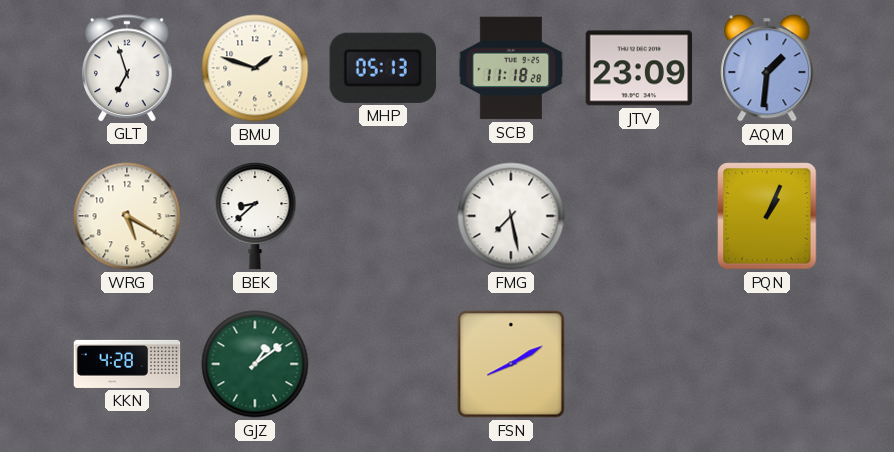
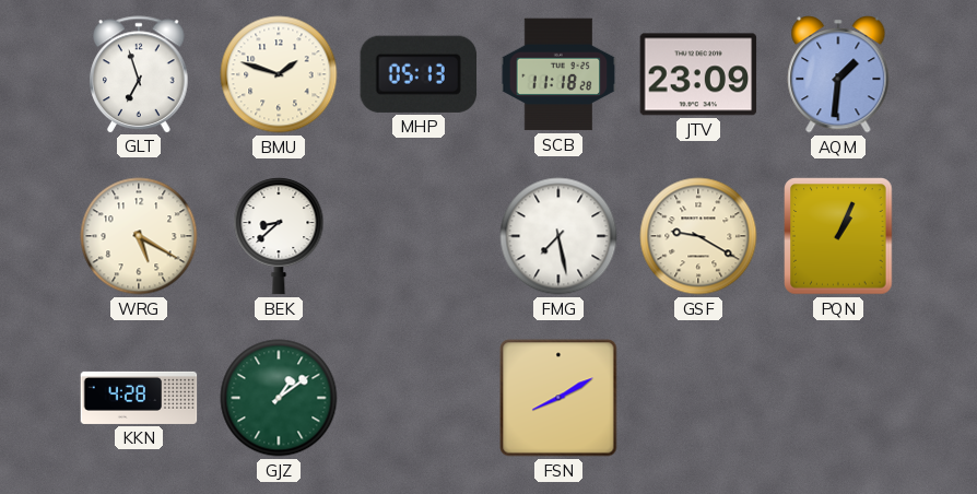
GSF: none -> 9:20 (698, 236)
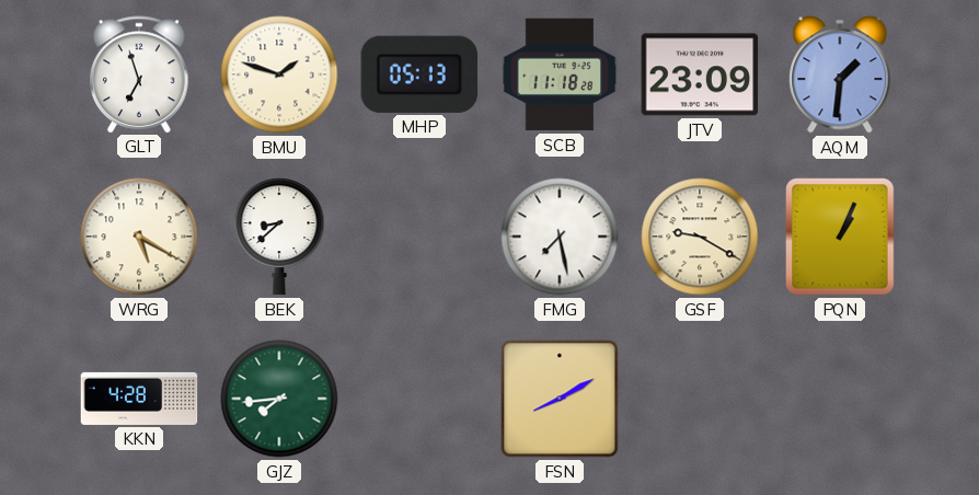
GJZ: 1:09 -> 7:44 (279, 399)
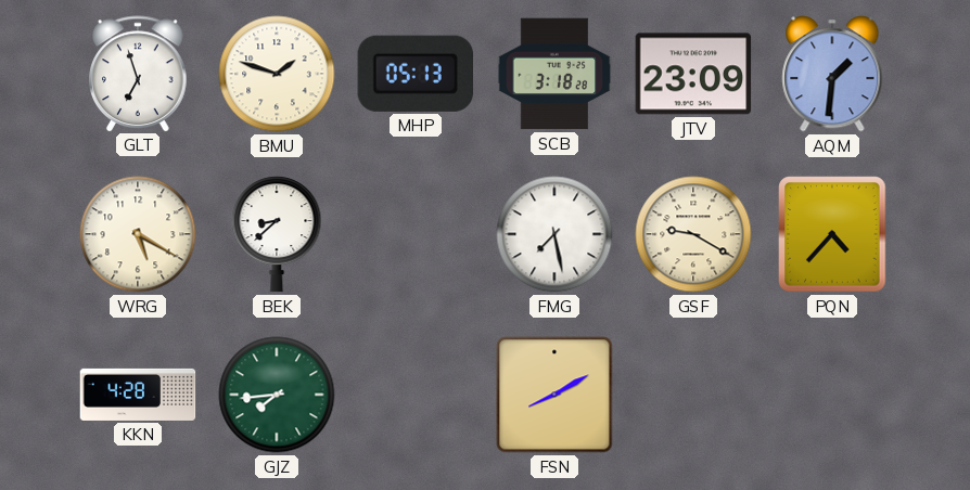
SCB: 11:18 -> 3:18 (554, 74)
PQN: 1:04 -> 4:37 (832, 234)
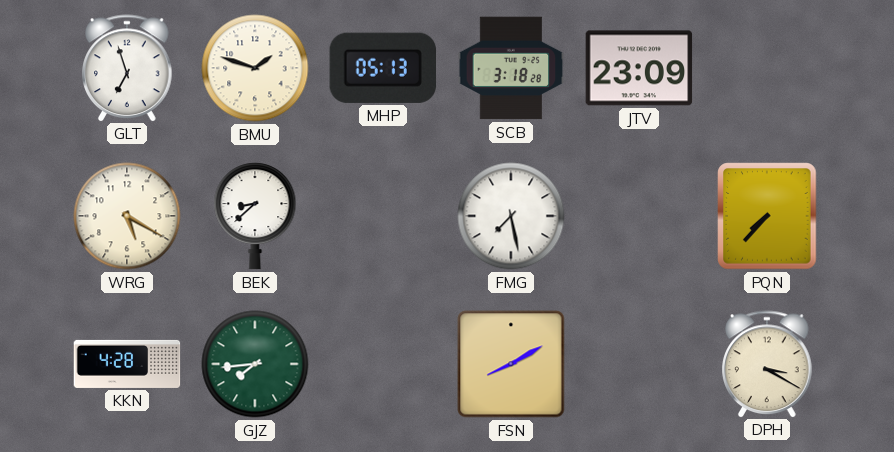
AQM: 1:31 -> none (832, 74)
GSF: 9:20 -> none (693, 234)
PQN: 4:37 -> 7:37 (767, 216)
DPH: none -> 3:20 (767, 364)
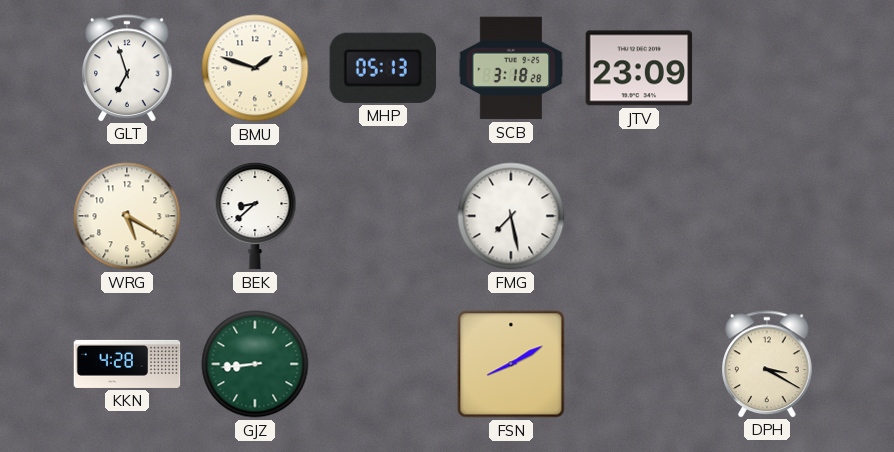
PQN: 7:37 -> none (767, 216)
GJZ: 7:44 -> 8:44 (255, 364)
